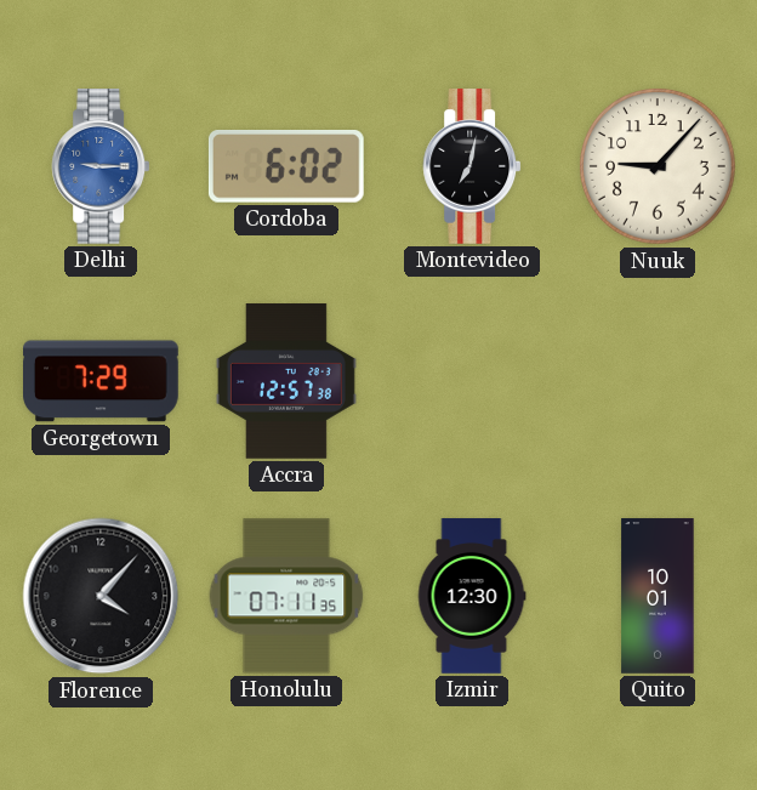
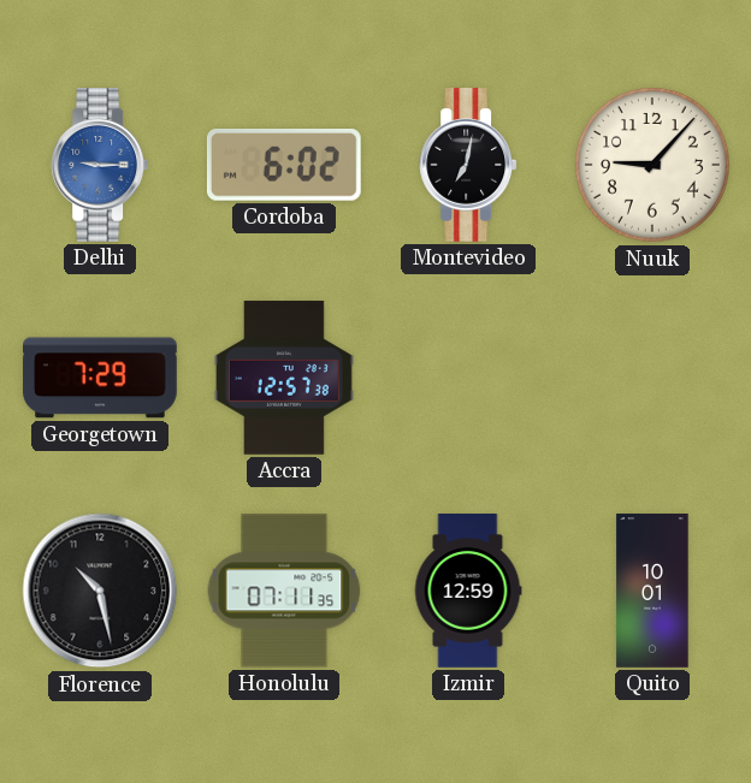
Florence: 4:07 -> 10:28 (100, 591)
Izmir: 12:30 -> 12:59 (468, 591)
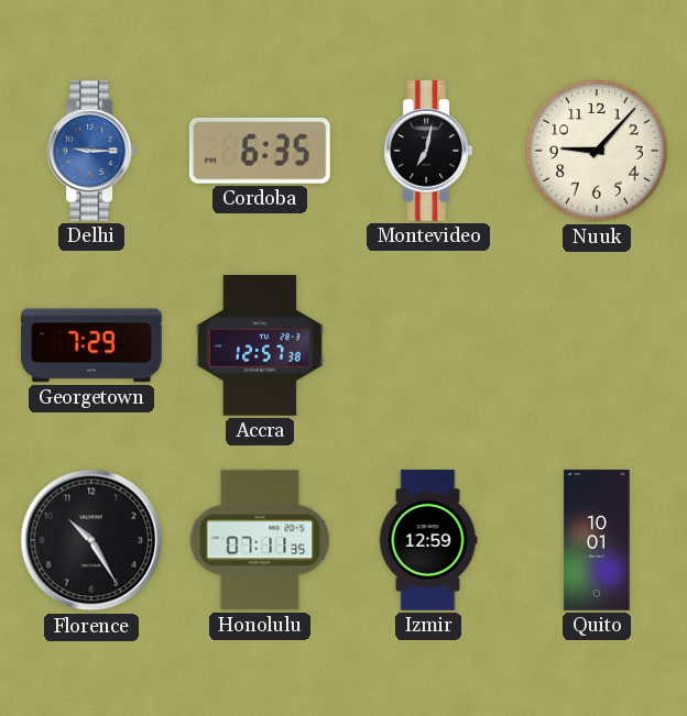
Cordoba: 6:02 -> 6:35 (260, 152)
Florence: 10:28 -> 10:25 (91, 540)
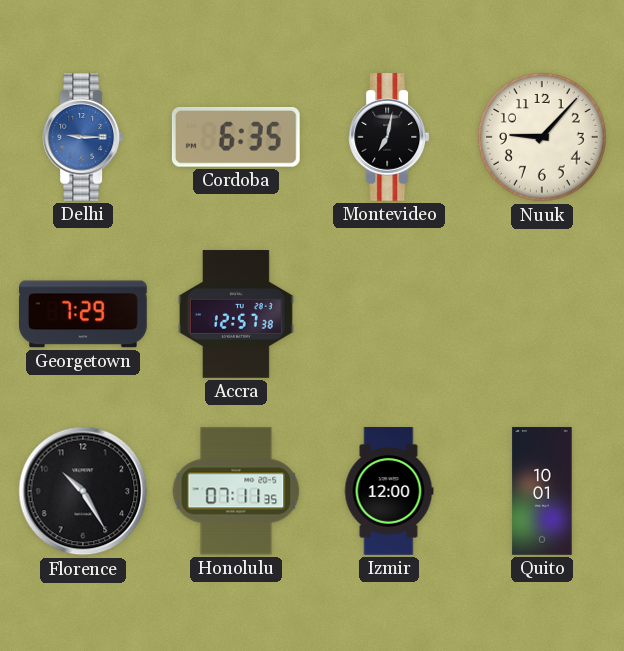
Izmir: 12:59 -> 12:00 (389, 491)
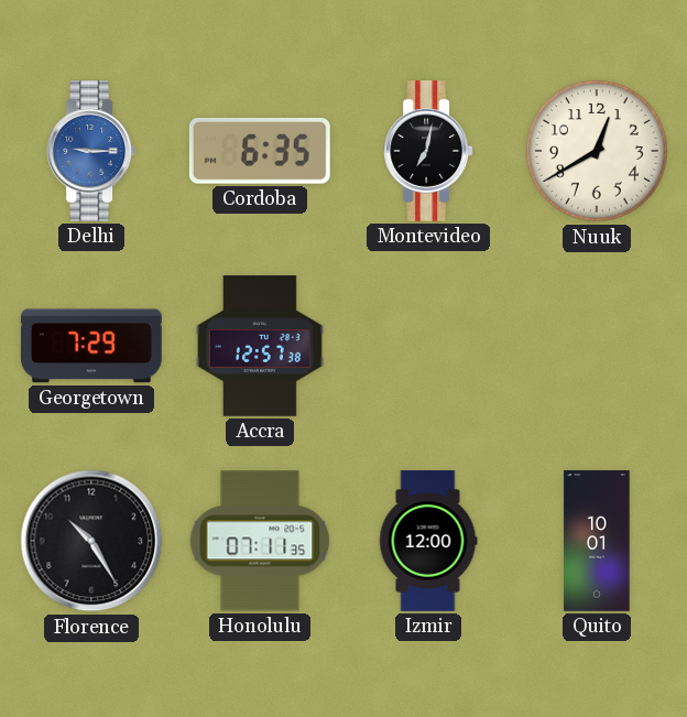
Nuuk: 9:07 -> 12:40 (598, 152)
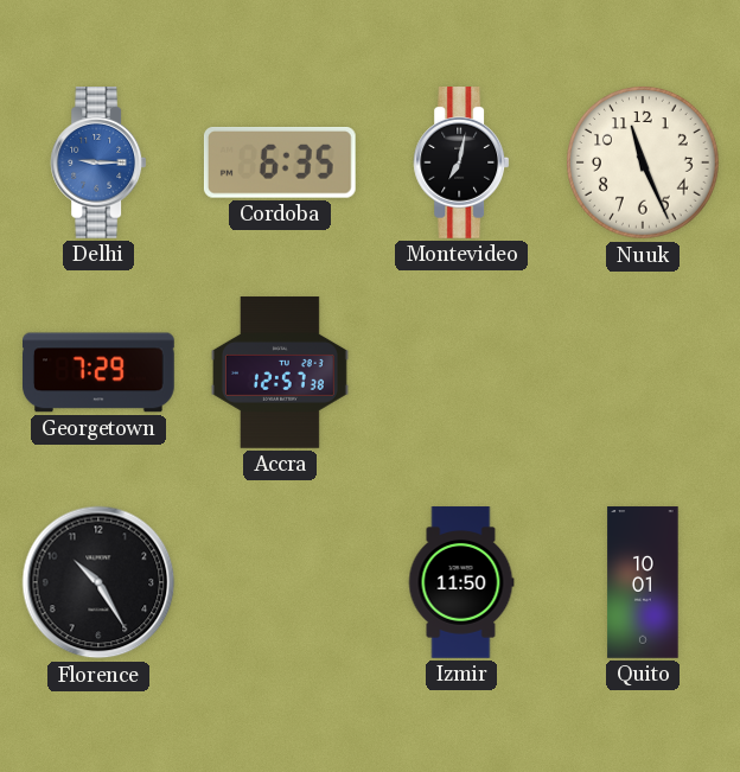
Nuuk: 12:40 -> 11:26 (644, 164)
Honolulu: 07:11 -> none (260, 541)
Izmir: 12:00 -> 11:50 (461, 582)
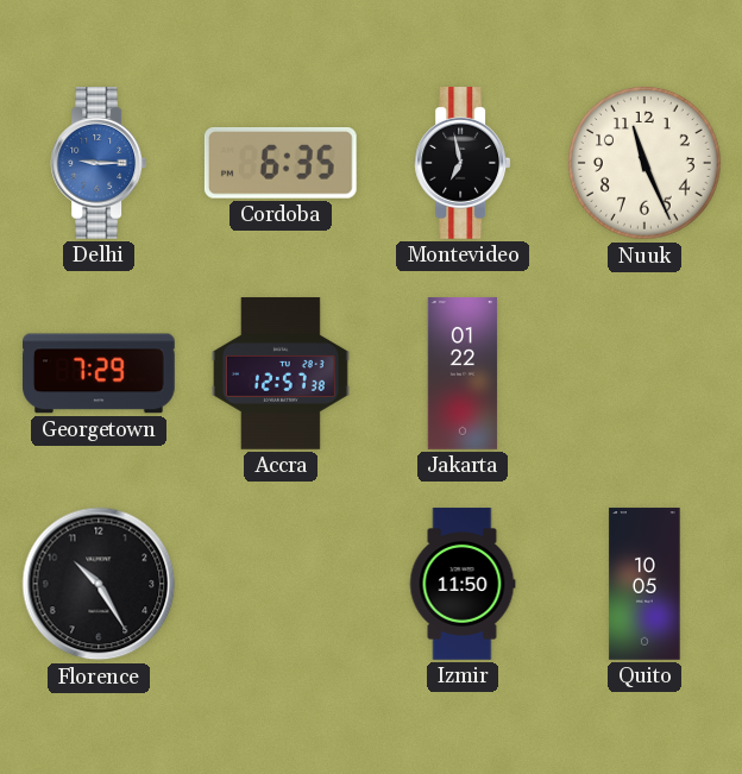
Montevideo: 7:02 -> 6:58 (463, 164)
Jakarta: none -> 01:22 (463, 373)
Quito: 10:01 -> 10:05 (644, 584)
